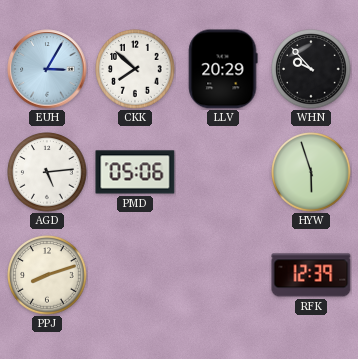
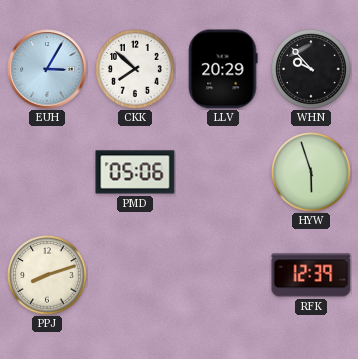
AGD: 5:14 -> none (47, 172)
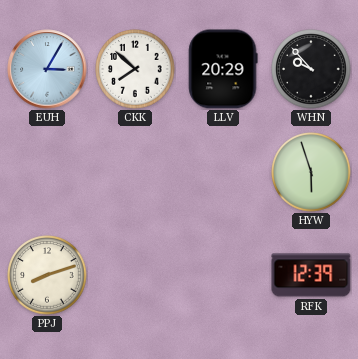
PMD: 05:06 -> none (135, 172)
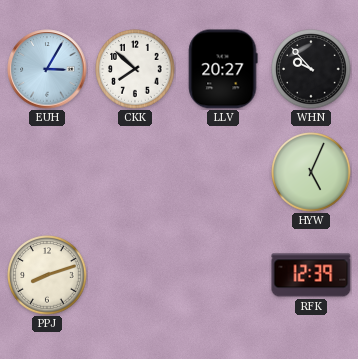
LLV: 20:29 -> 20:27 (223, 69)
HYW: 5:57 -> 5:04 (311, 172)
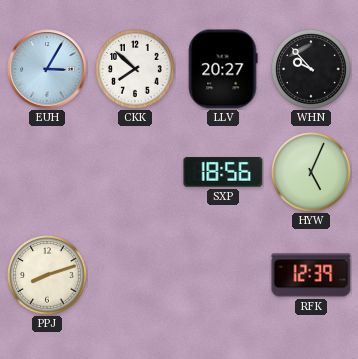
SXP: none -> 18:56 (223, 173)
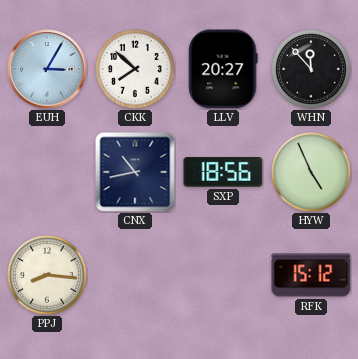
WHN: 9:53 -> 11:53 (311, 69)
CNX: none -> 10:43 (135, 172)
HYW: 5:04 -> 4:56 (311, 172)
PPJ: 8:12 -> 8:16 (47, 275)
RFK: 12:39 -> 15:12 (311, 275)
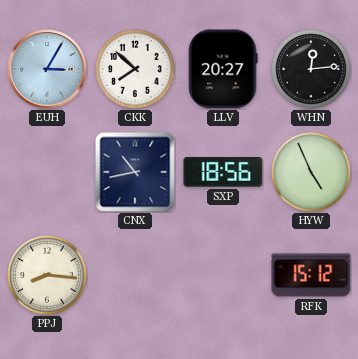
WHN: 11:53 -> 12:14 (311, 69)
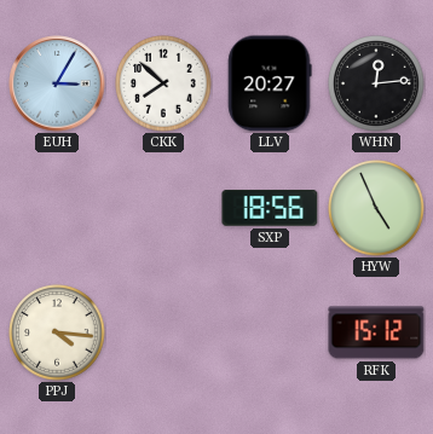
CNX: 10:43 -> none (135, 172)
PPJ: 8:16 -> 4:16 (57, 332)
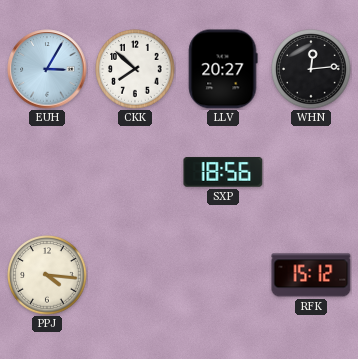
HYW: 4:56 -> none (376, 208)
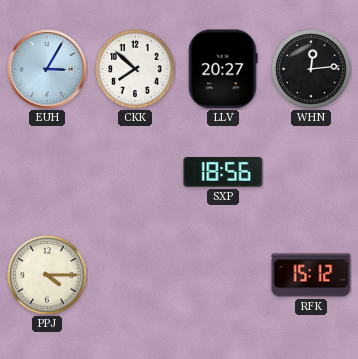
PPJ: 4:16 -> 4:15 (47, 275)
